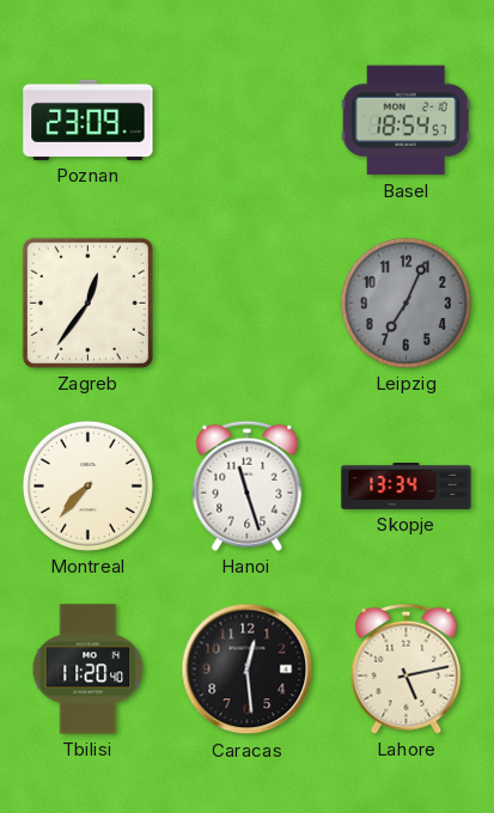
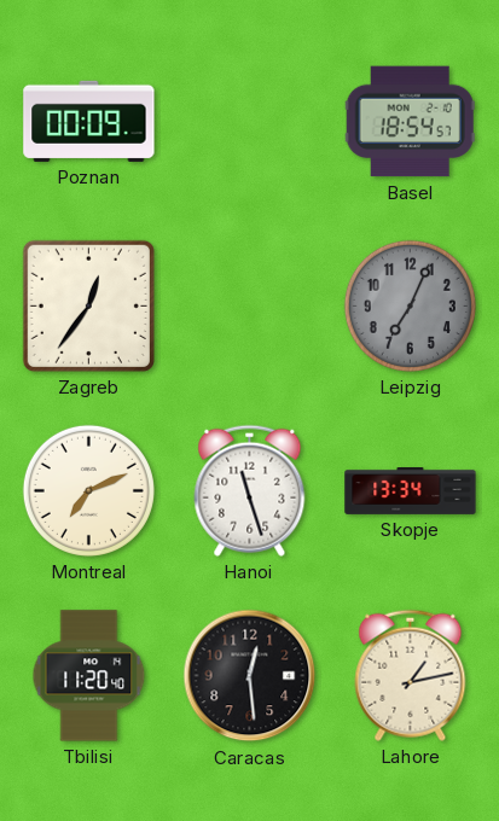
Poznan: 23:09 -> 00:09 (89, 121)
Montreal: 7:37 -> 7:11 (88, 490)
Lahore: 5:13 -> 1:13 (411, 675)
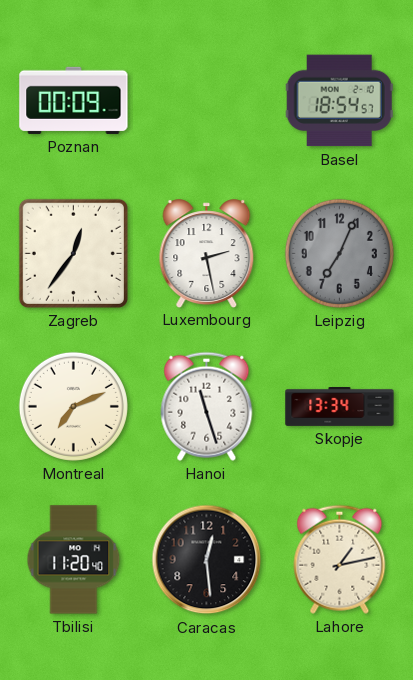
Luxembourg: none -> 2:28 (207, 253)
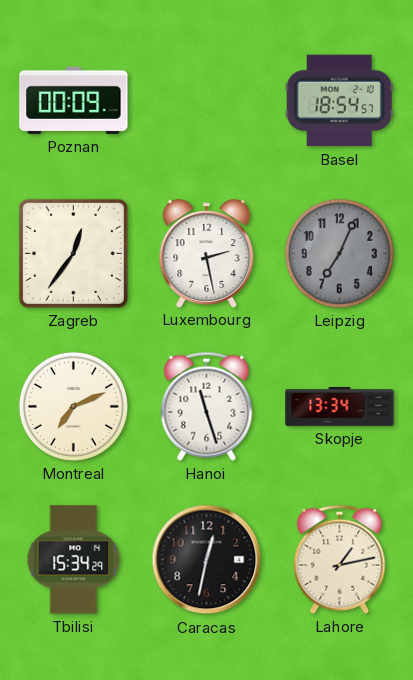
Tbilisi: 11:20 -> 15:34 (74, 560)
Caracas: 12:29 -> 12:32 (207, 560)
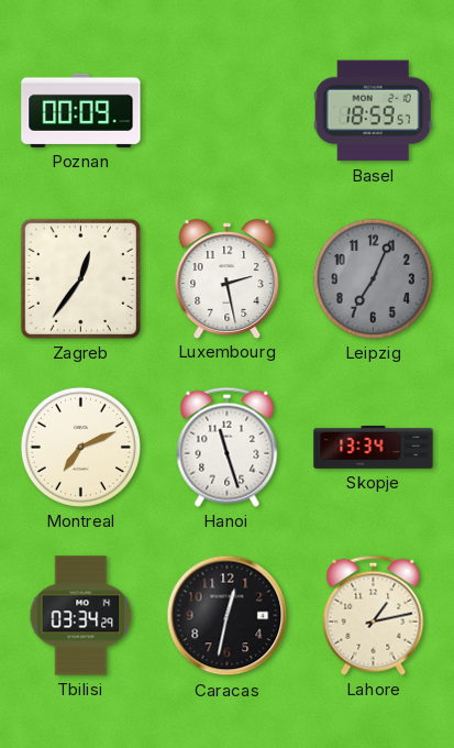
Basel: 18:54 -> 18:59 (373, 111)
Tbilisi: 15:34 -> 03:34 (81, 616)
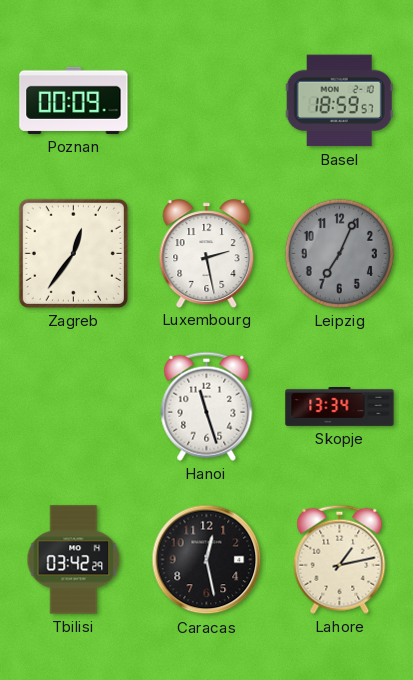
Montreal: 7:11 -> none (80, 447)
Tbilisi: 03:34 -> 03:42 (74, 560)
Caracas: 12:32 -> 12:28 (207, 560)
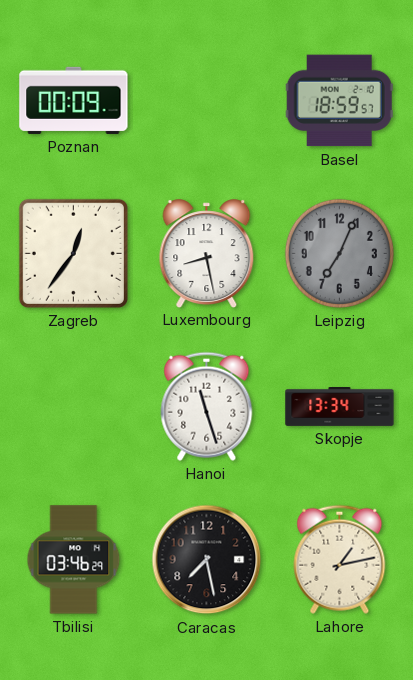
Luxembourg: 2:28 -> 8:28 (207, 253)
Tbilisi: 03:42 -> 03:46 (74, 560)
Caracas: 12:28 -> 7:28 (207, 560)
